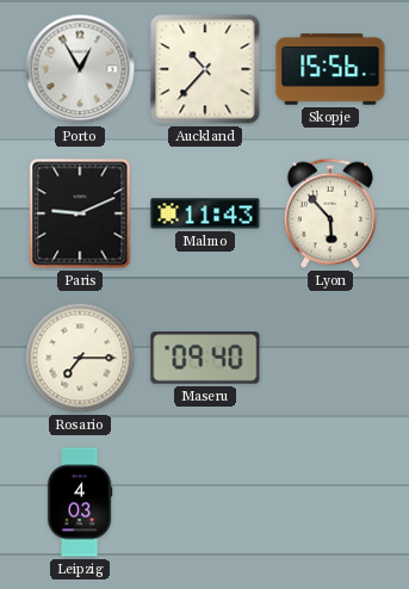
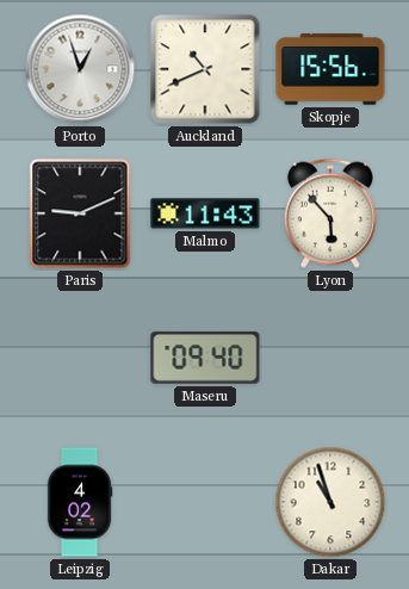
Porto: 12:55 -> 12:57 (80, 69)
Auckland: 10:37 -> 10:41 (205, 69)
Rosario: 7:15 -> none (80, 358)
Leipzig: 4:03 -> 4:02 (80, 502)
Dakar: none -> 10:57 (330, 502)
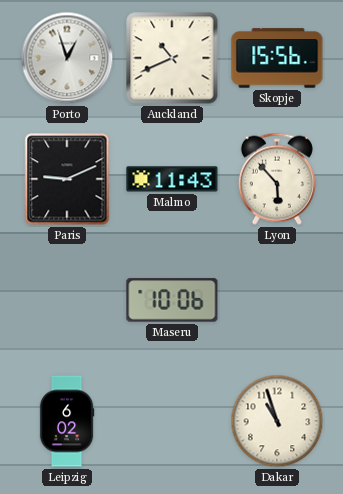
Maseru: 09:40 -> 10:06 (172, 300)
Leipzig: 4:02 -> 6:02 (67, 421)
